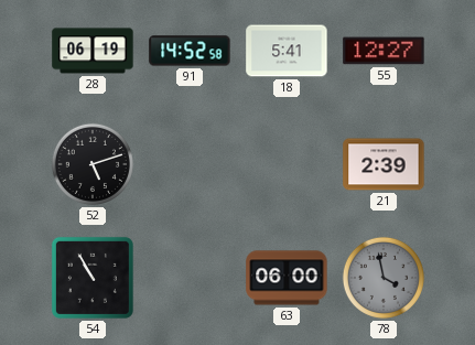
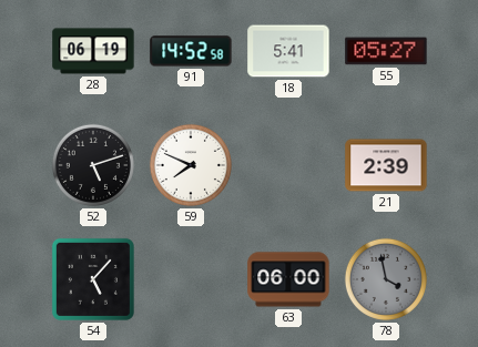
55: 12:27 -> 05:27 (386, 51)
59: none -> 7:49 (191, 165)
54: 10:55 -> 5:07 (93, 279)
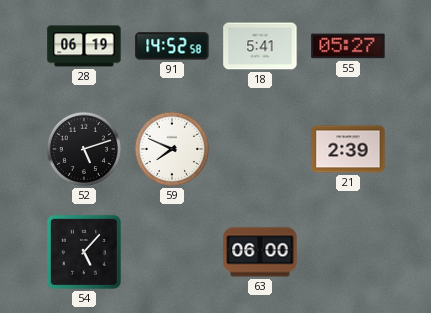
78: 3:58 -> none (386, 279)
